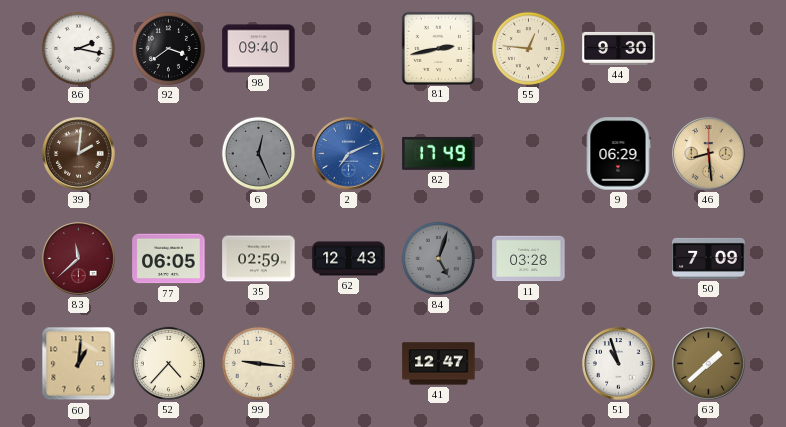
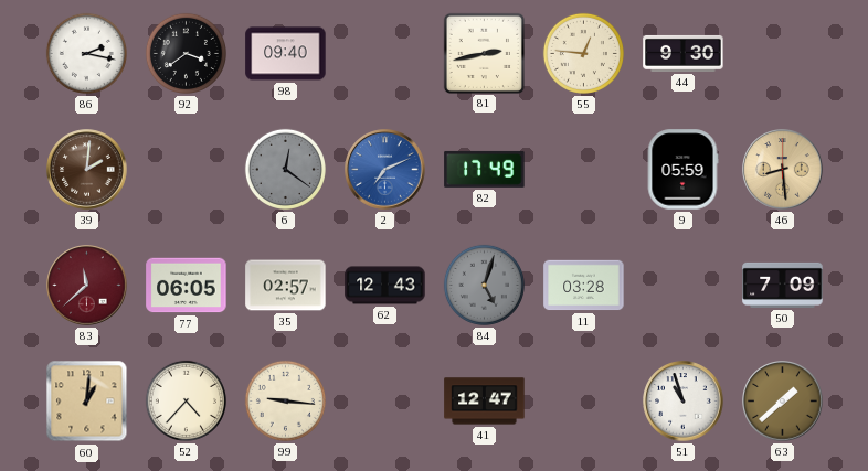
6: 12:26 -> 12:21 (285, 169)
9: 06:29 -> 05:59 (682, 170)
35: 02:59 -> 02:57 (286, 286)
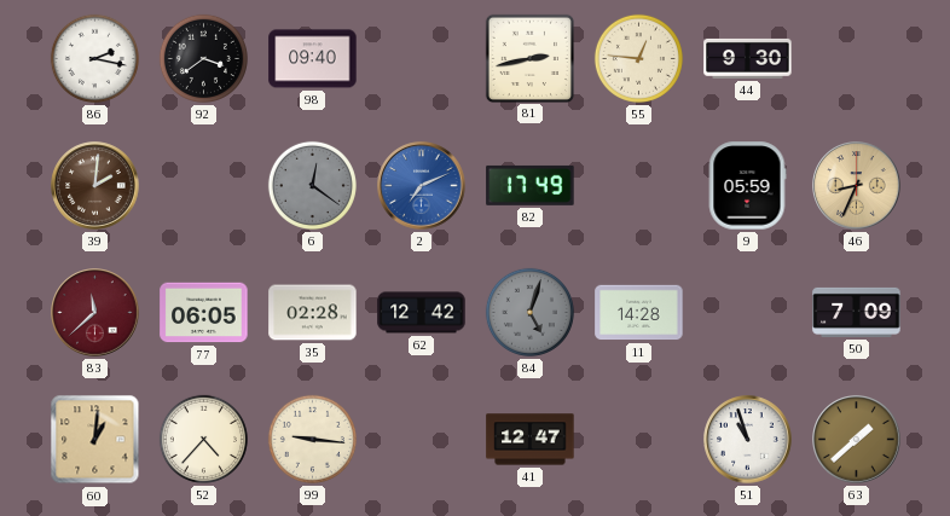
46: 8:29 -> 8:34 (857, 186)
35: 02:57 -> 02:28 (313, 313)
62: 12:43 -> 12:42 (422, 313)
11: 03:28 -> 14:28 (639, 313)
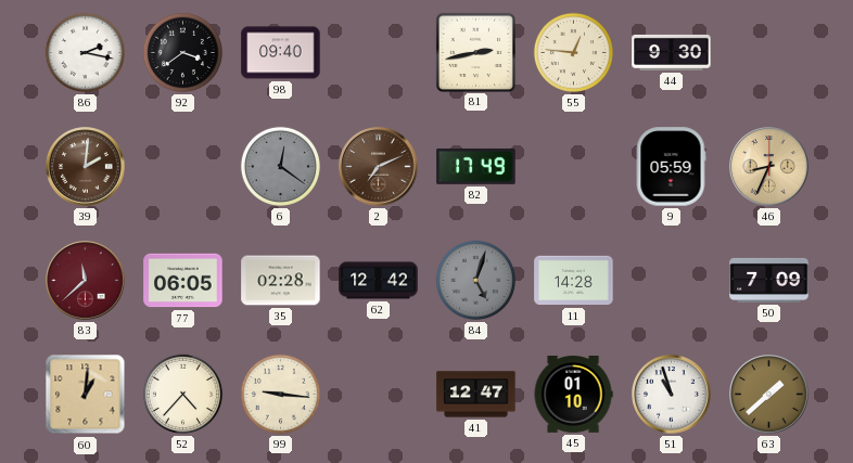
2 dial: blue -> brown (379, 167)
45: none -> 01:10 (573, 395)
